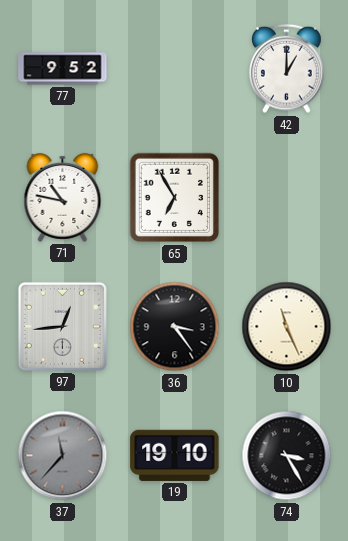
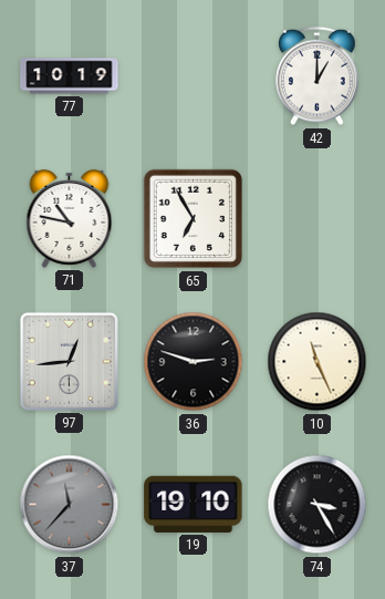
77: 9:52 -> 10:19 (70, 76)
36: 3:24 -> 2:48 (194, 362)
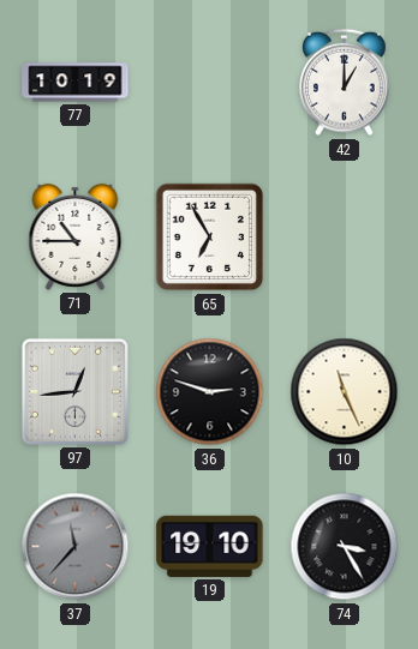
71: 10:47 -> 10:45 (76, 236)
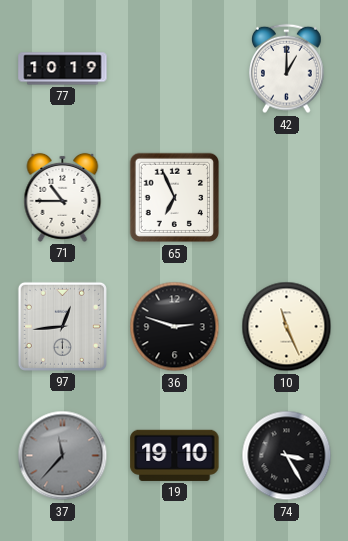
65: 6:55 -> 6:56 (175, 198)
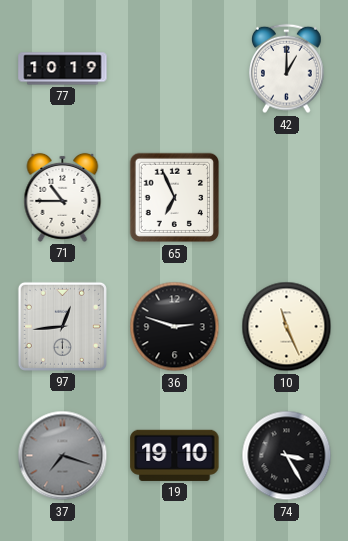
37: 11:37 -> 7:18 (63, 456)
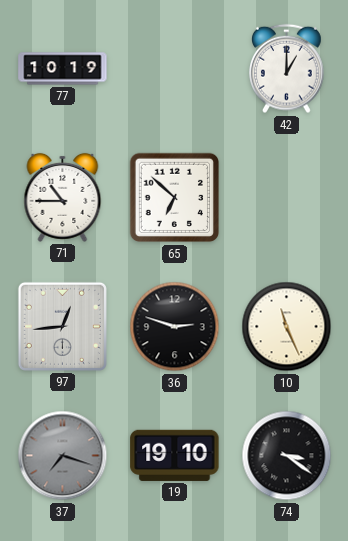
65: 6:56 -> 6:52 (175, 198)
74: 3:25 -> 3:21 (287, 456)
